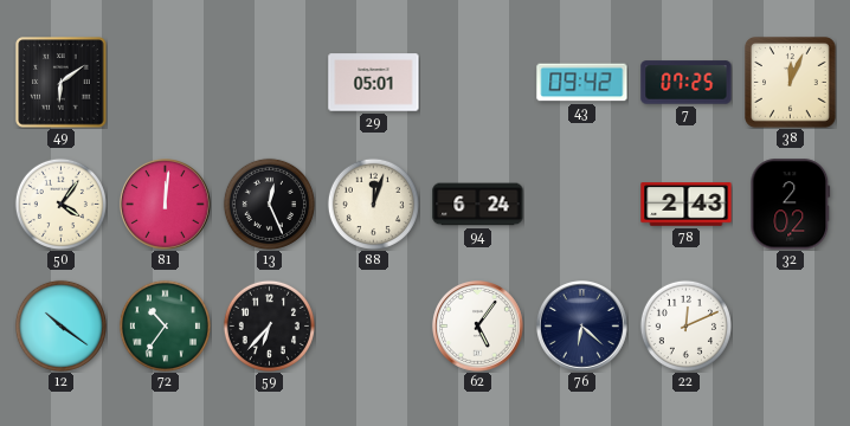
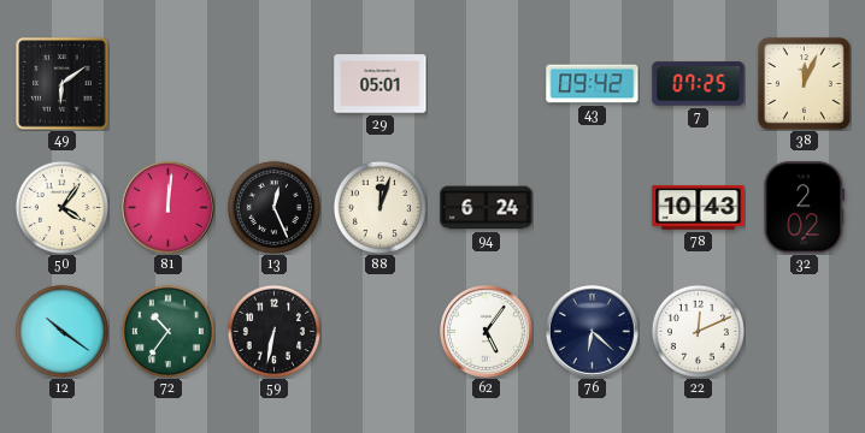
78: 2:43 -> 10:43 (699, 208)
59: 6:37 -> 6:32 (273, 331)
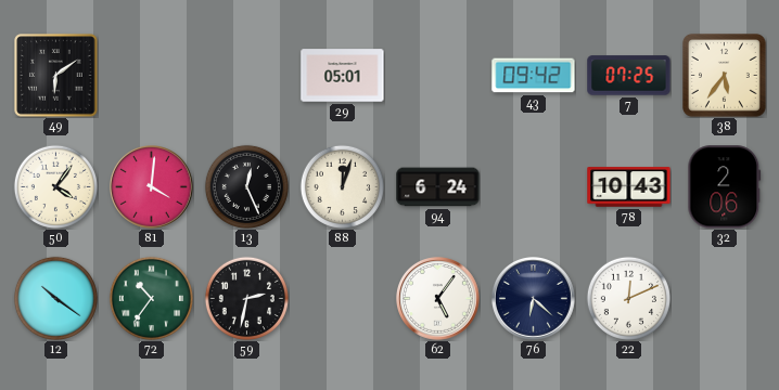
38: 12:04 -> 5:36 (725, 76)
81: 12:01 -> 4:01 (152, 187)
32: 2:02 -> 2:06 (725, 187)
59: 6:32 -> 2:32 (246, 298)
